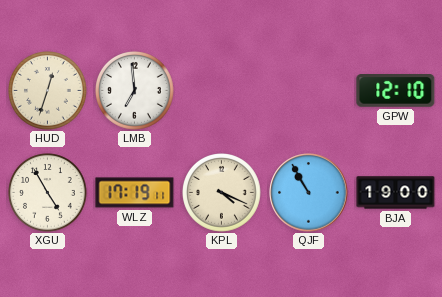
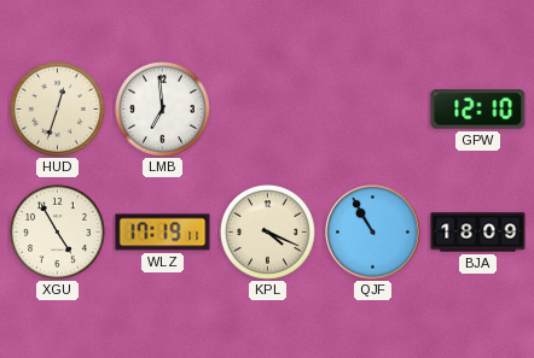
BJA: 19:00 -> 18:09 (478, 233)
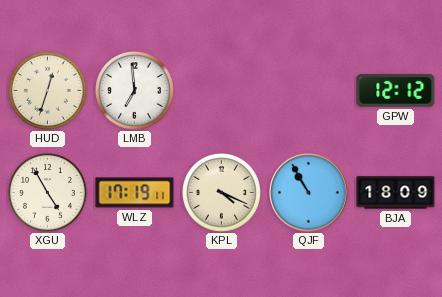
GPW: 12:10 -> 12:12 (396, 91)
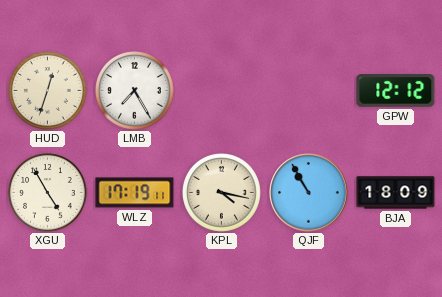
LMB: 6:59 -> 7:25 (135, 91)
KPL: 4:19 -> 4:17 (222, 193)
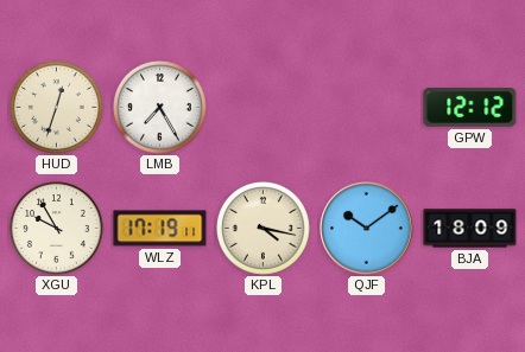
XGU: 4:55 -> 9:55 (57, 229)
QJF: 10:55 -> 10:09 (367, 229)
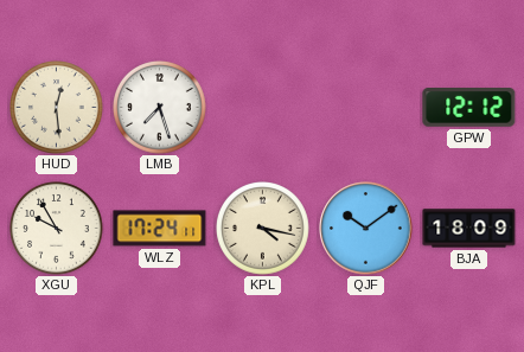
HUD: 12:33 -> 12:29 (57, 108)
LMB: 7:25 -> 7:27 (160, 108)
WLZ: 17:19 -> 17:24 (160, 229)
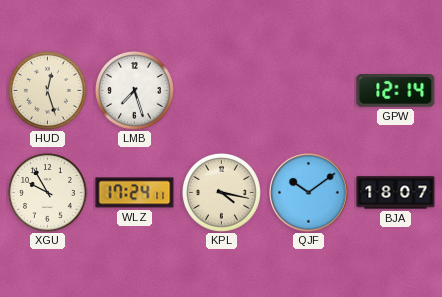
HUD: 12:29 -> 12:27 (48, 91)
GPW: 12:12 -> 12:14 (396, 91)
BJA: 18:09 -> 18:07 (396, 193)
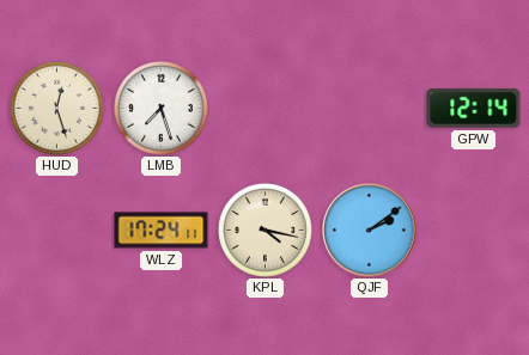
XGU: 9:55 -> none (48, 193)
QJF: 10:09 -> 2:09 (370, 231)
BJA: 18:07 -> none (396, 193)
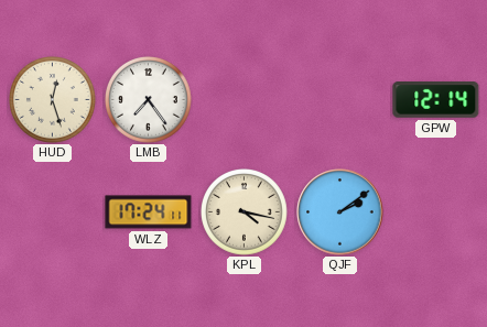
LMB: 7:27 -> 7:24 (149, 100)
